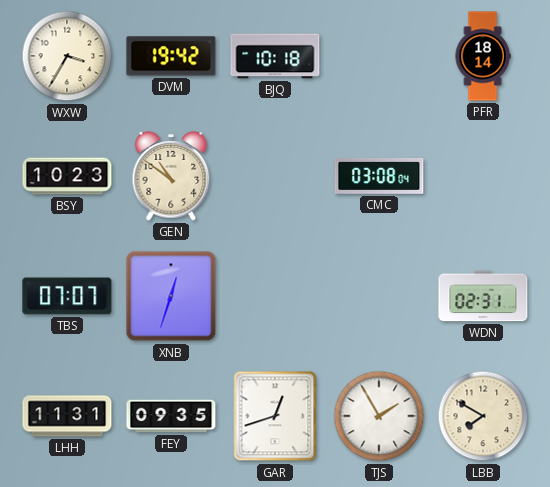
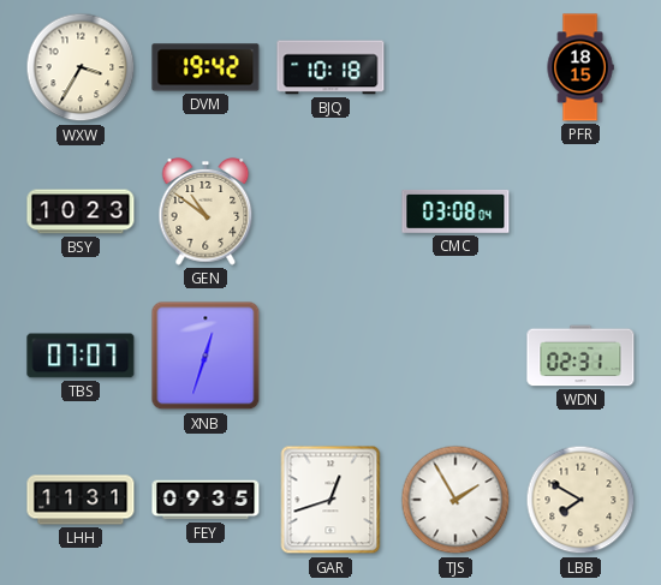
PFR: 18:14 -> 18:15 (580, 67)
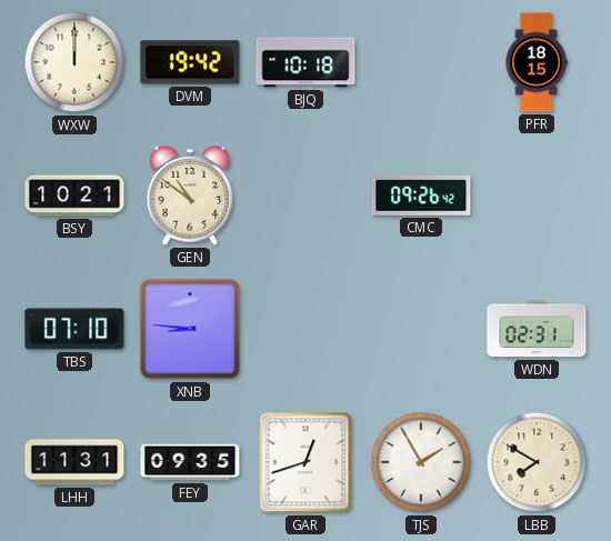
WXW: 3:35 -> 12:00 (74, 62)
BSY: 10:23 -> 10:21 (74, 196)
CMC: 03:08 -> 09:26 (421, 196)
TBS: 07:07 -> 07:10 (74, 329)
XNB: 12:33 -> 8:46 (190, 329)
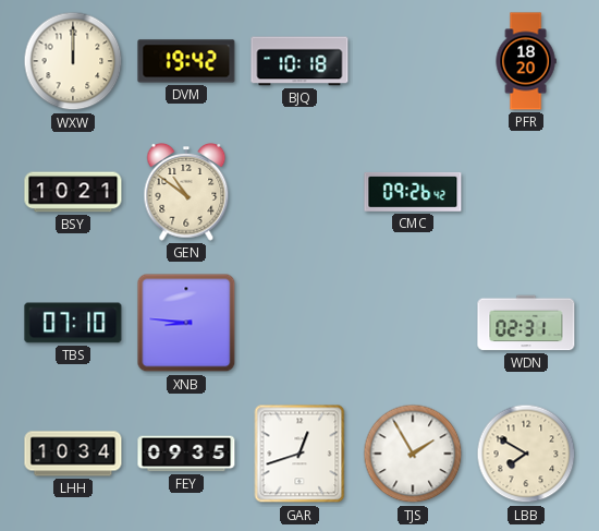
PFR: 18:15 -> 18:20 (526, 61)
LHH: 11:31 -> 10:34 (73, 454)
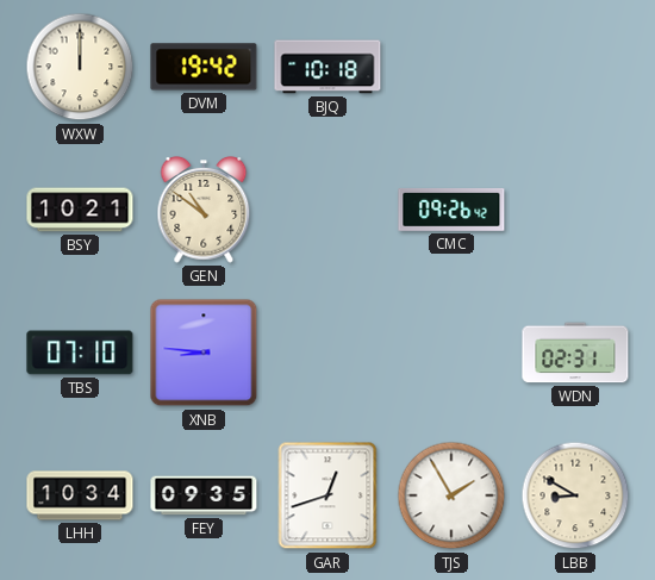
PFR: 18:20 -> none (526, 61)
LBB: 7:50 -> 8:50 (575, 495)
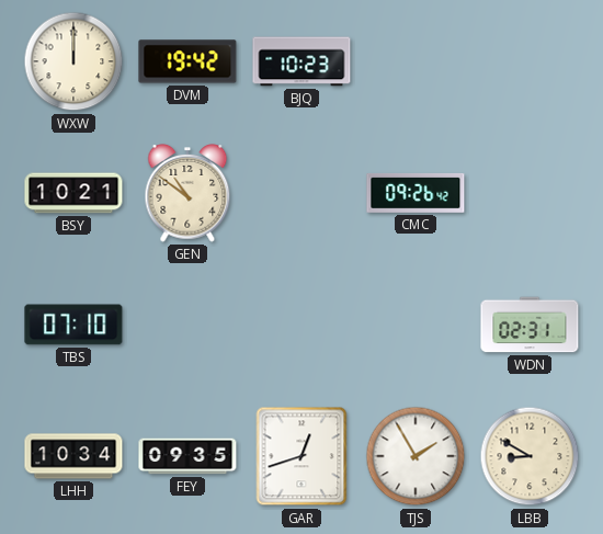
BJQ: 10:18 -> 10:23 (301, 61)
XNB: 8:46 -> none (204, 353)
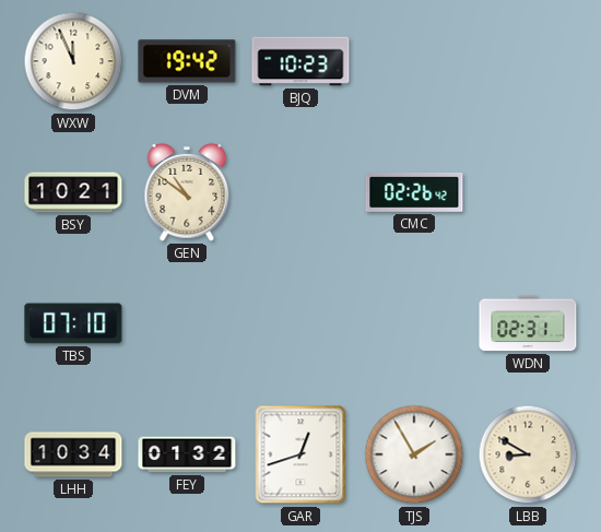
WXW: 12:00 -> 11:56 (73, 61)
CMC: 09:26 -> 02:26 (414, 192)
FEY: 09:35 -> 01:32 (187, 454)
